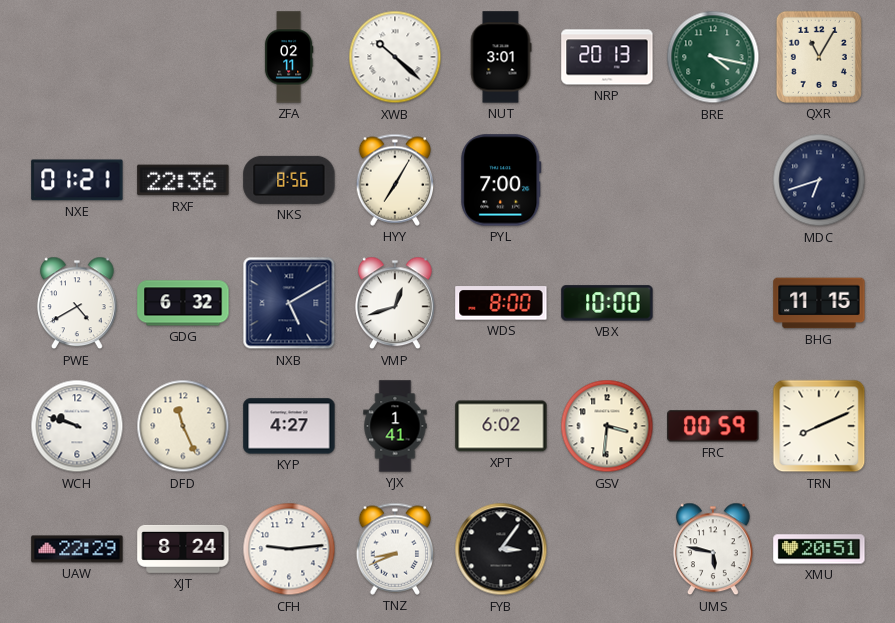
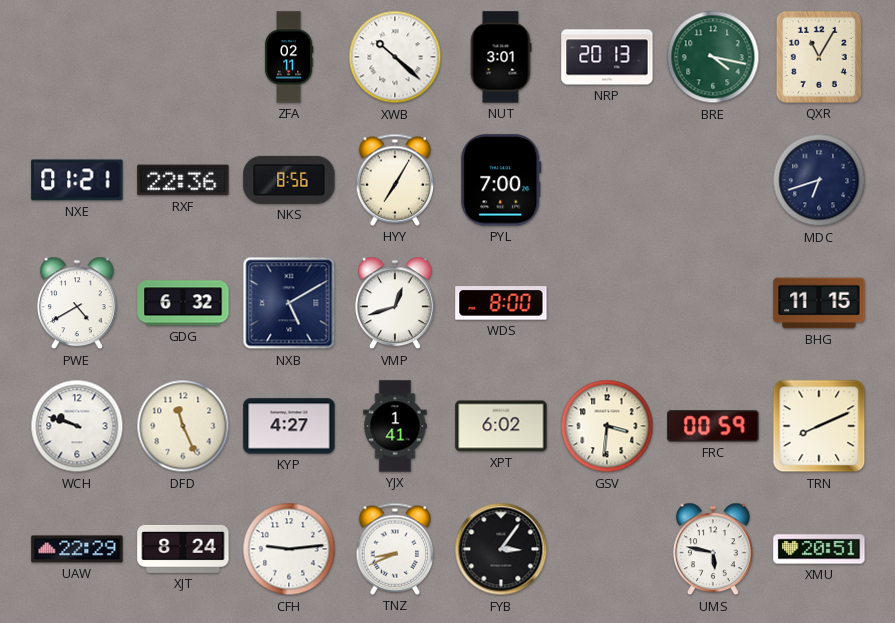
VBX: 10:00 -> none (607, 303)
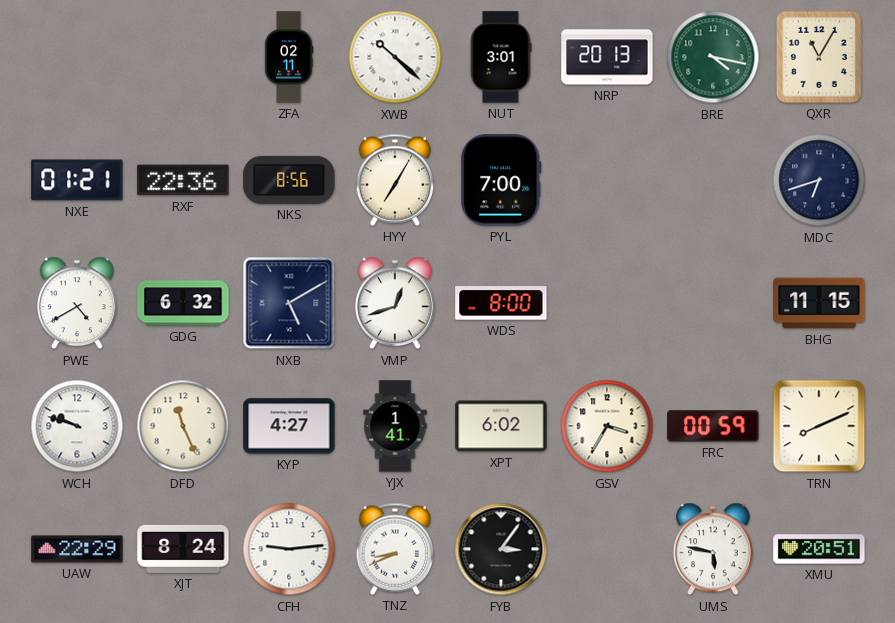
GSV: 3:31 -> 3:35 (607, 426)
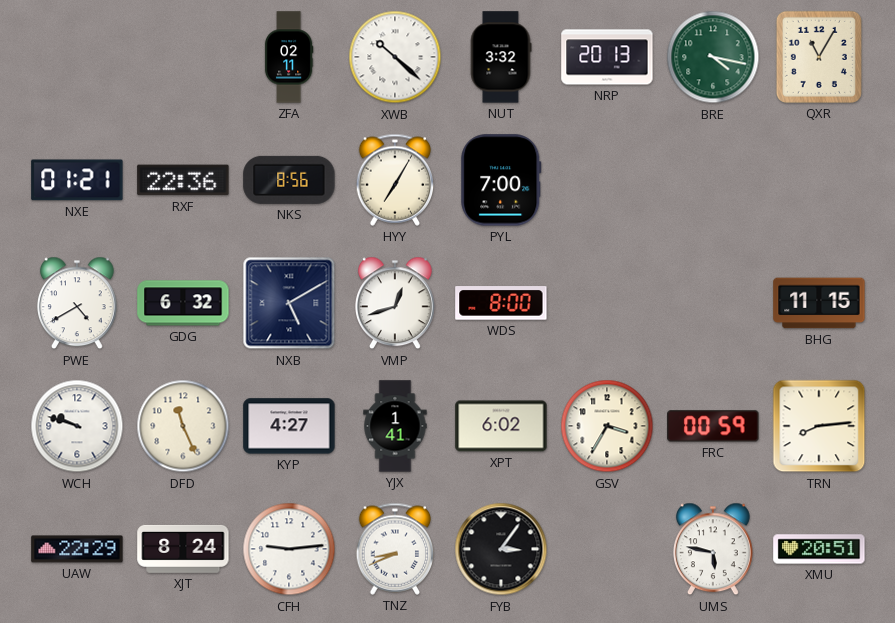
NUT: 3:01 -> 3:32 (501, 57)
MDC: 6:42 -> none (819, 180)
TRN: 8:11 -> 8:14 (819, 426)
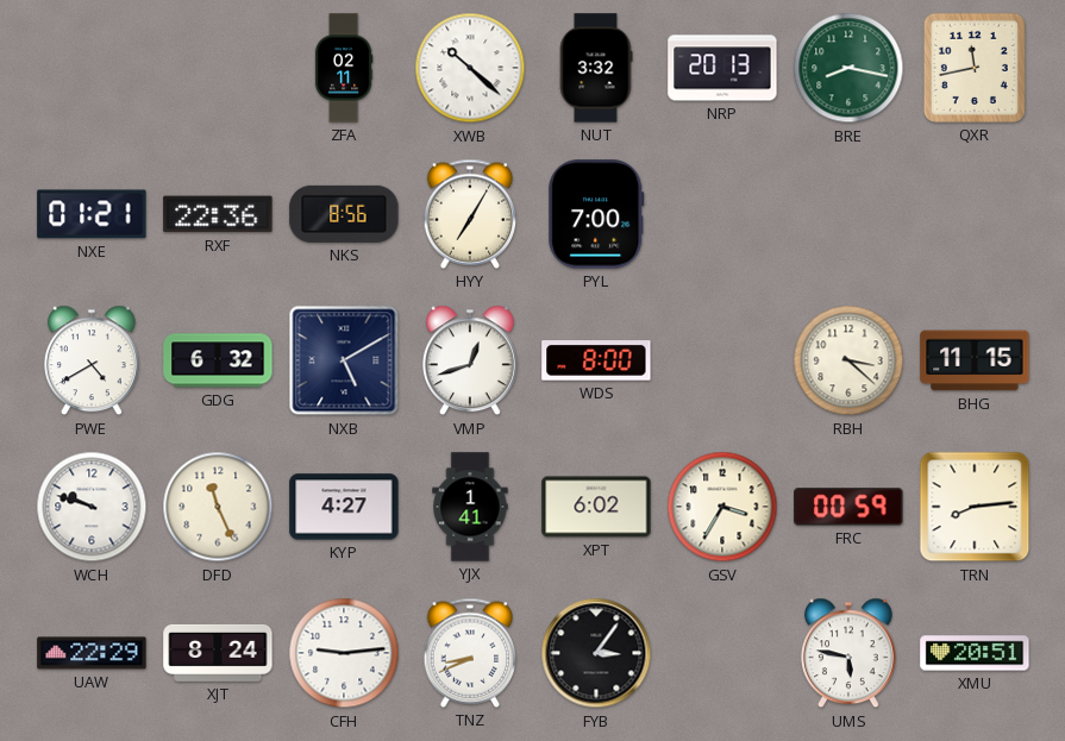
BRE: 4:17 -> 8:17 (848, 68)
QXR: 11:05 -> 11:43 (975, 68)
RBH: none -> 3:22 (848, 360)
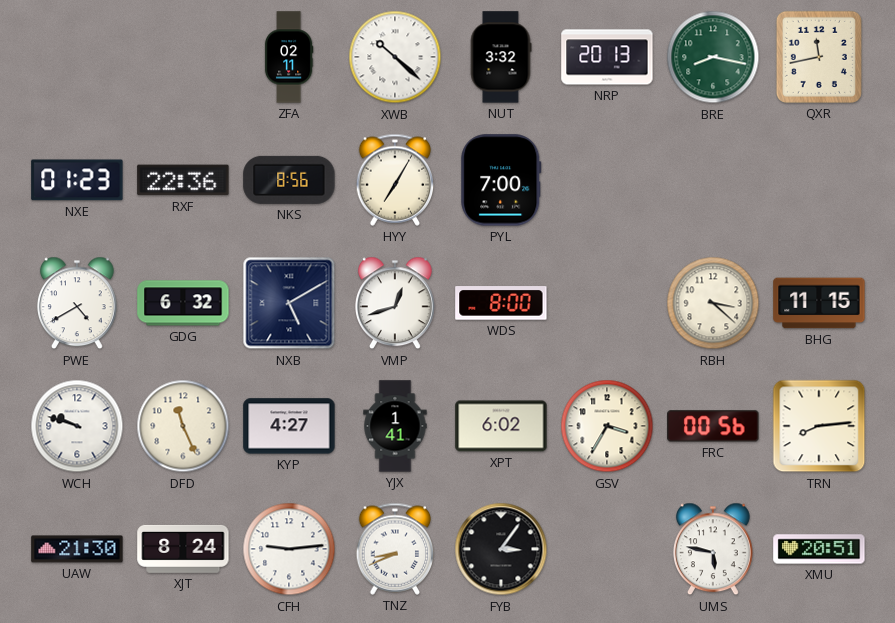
NXE: 01:21 -> 01:23 (77, 180)
FRC: 00:59 -> 00:56 (713, 426)
UAW: 22:29 -> 21:30 (77, 549)
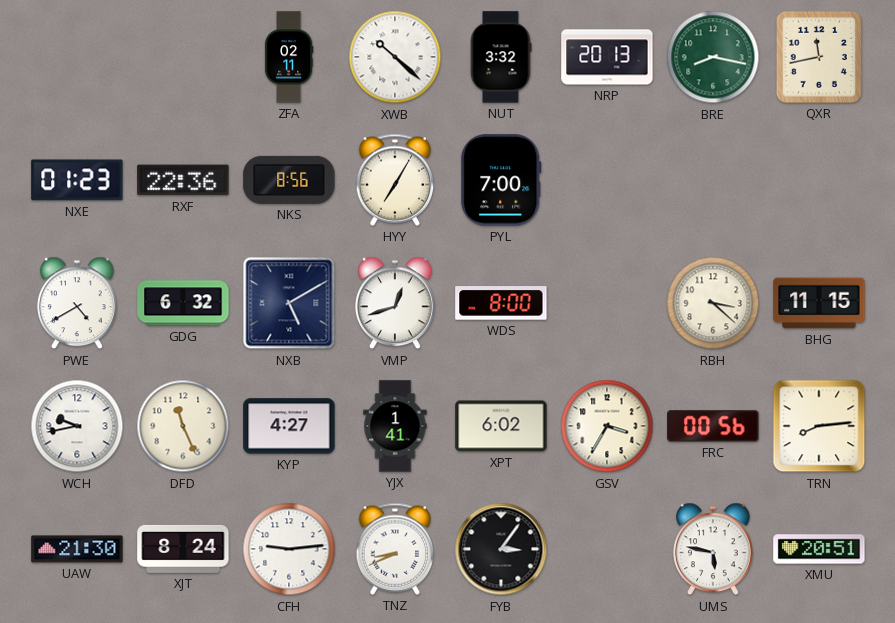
WCH: 9:48 -> 9:43 (77, 426)
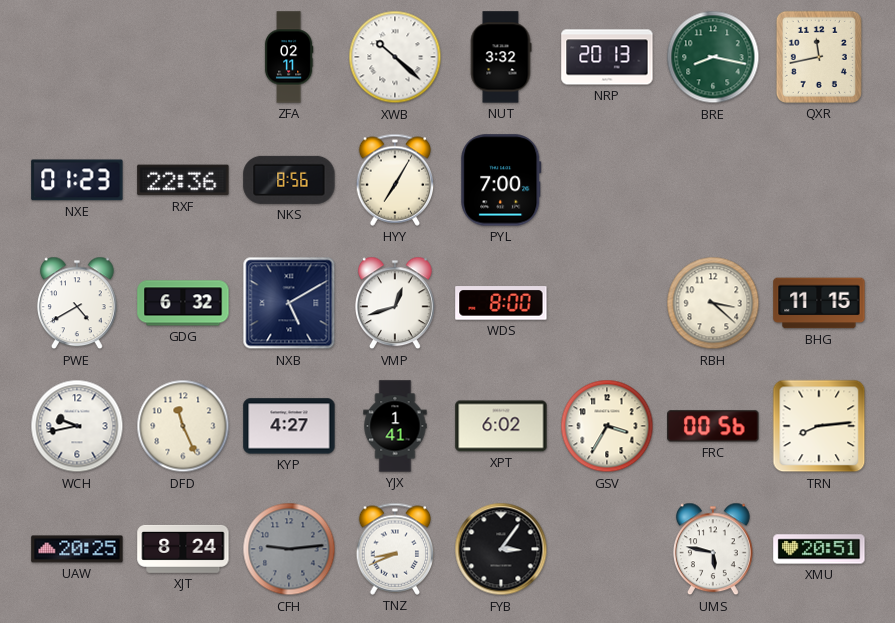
UAW: 21:30 -> 20:25 (77, 549)
CFH dial: white -> grey (289, 549)
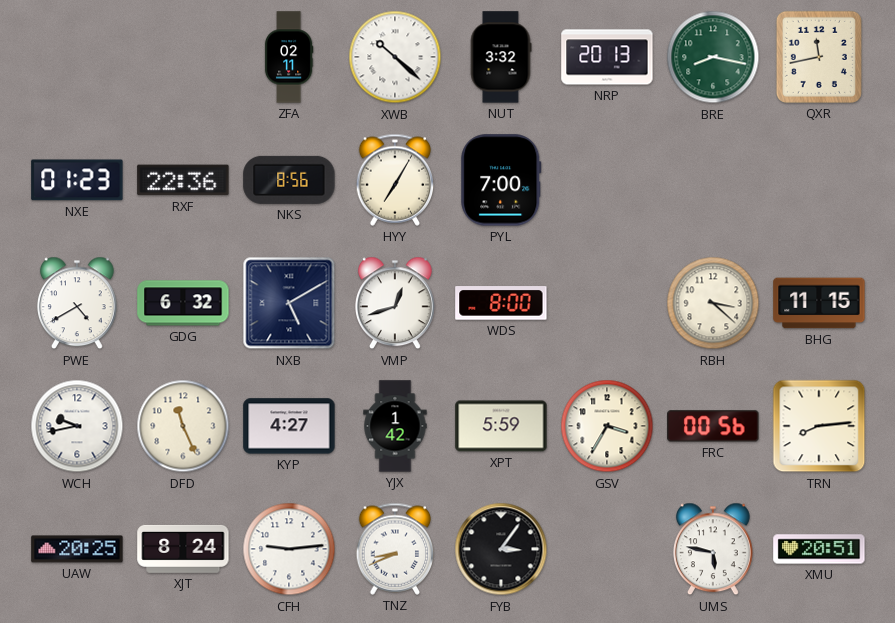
YJX: 1:41 -> 1:42 (395, 426)
XPT: 6:02 -> 5:59 (501, 426)
CFH dial: grey -> white (289, 549)
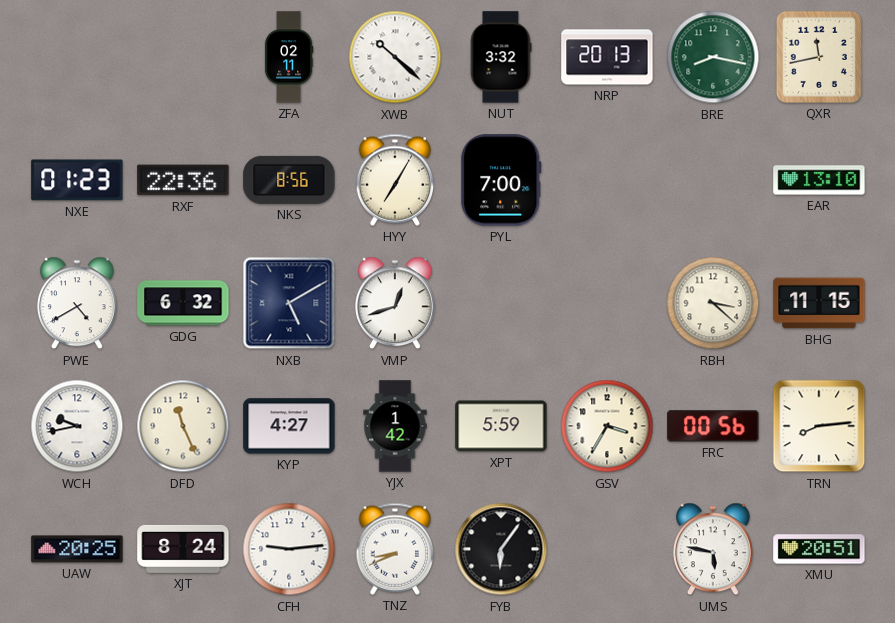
EAR: none -> 13:10 (819, 180)
WDS: 8:00 -> none (501, 303)
FYB: 3:06 -> 6:06 (501, 549)
